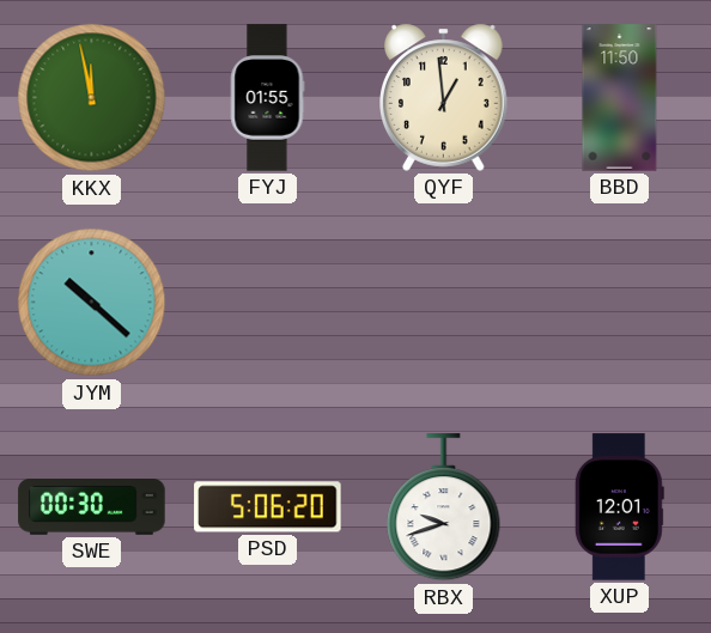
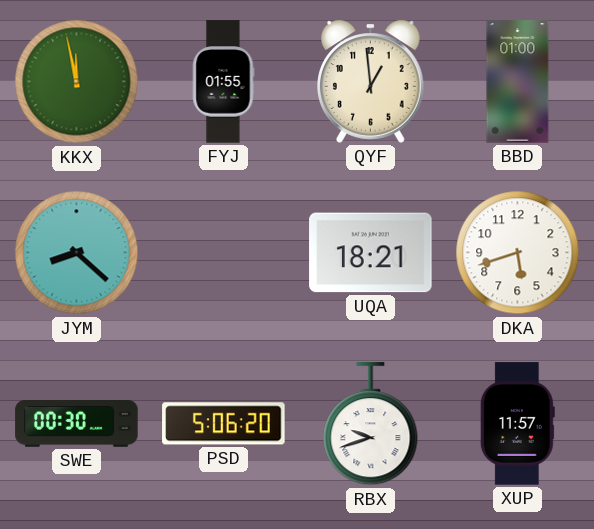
BBD: 11:50 -> 01:00 (518, 82)
JYM: 10:22 -> 8:22 (77, 253)
UQA: none -> 18:21 (371, 253)
DKA: none -> 5:42 (518, 253)
XUP: 12:01 -> 11:57 (517, 424)
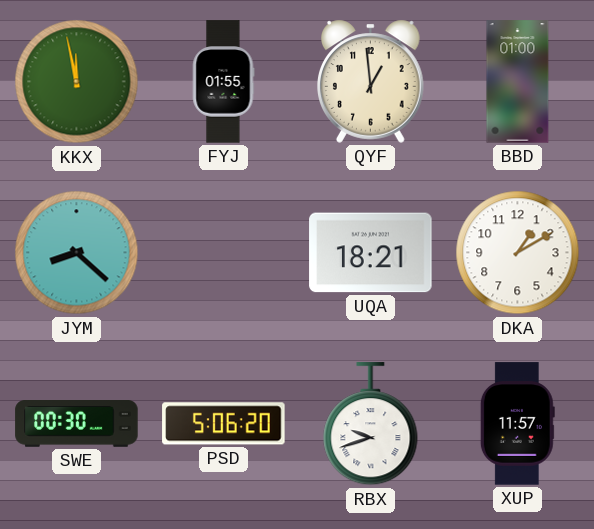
DKA: 5:42 -> 1:10 (518, 253)
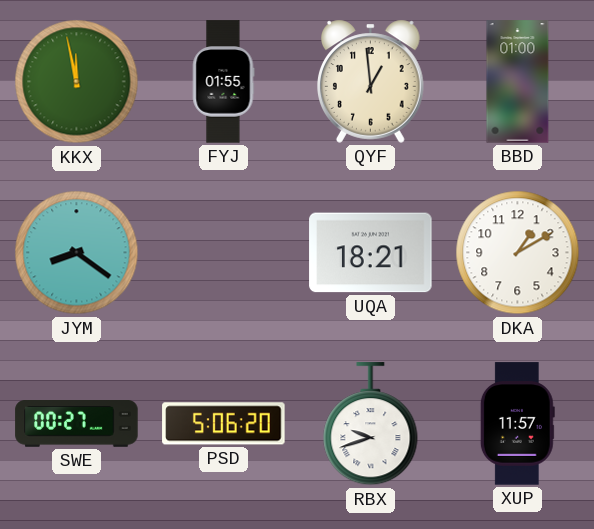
JYM: 8:22 -> 8:21 (77, 253)
SWE: 00:30 -> 00:27 (77, 424)
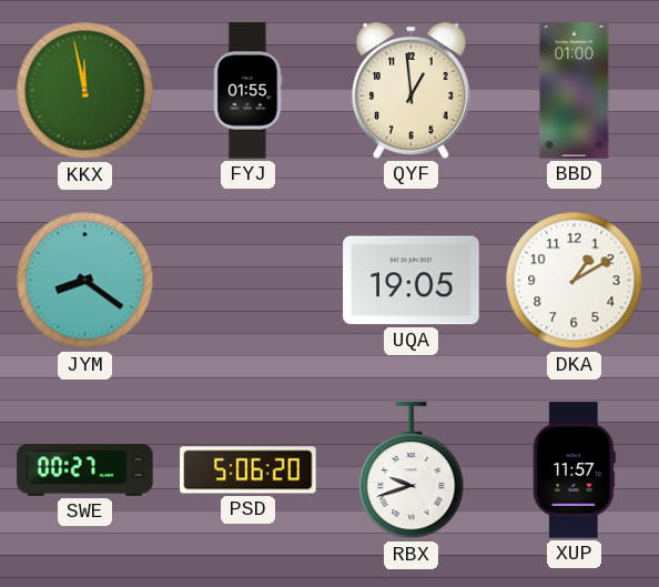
UQA: 18:21 -> 19:05 (412, 281)
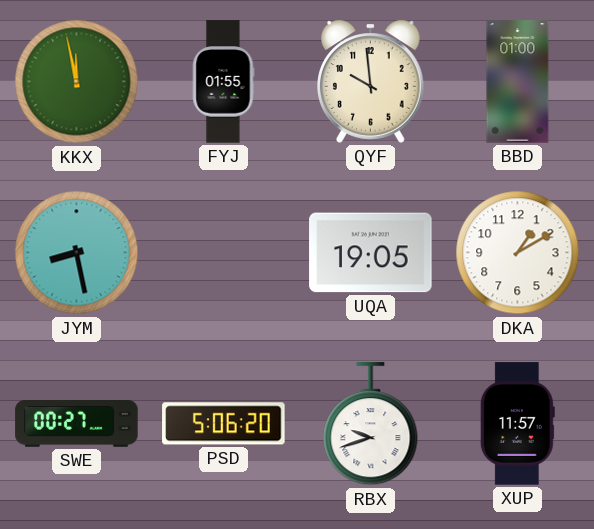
QYF: 12:59 -> 9:59 (371, 81)
JYM: 8:21 -> 8:28 (77, 253)
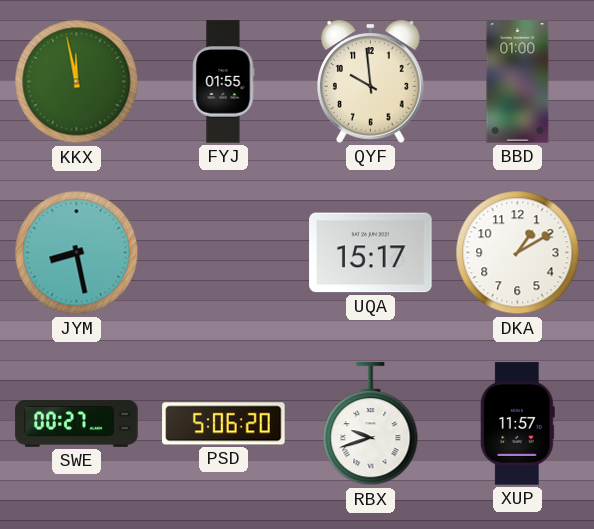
UQA: 19:05 -> 15:17 (371, 253)
